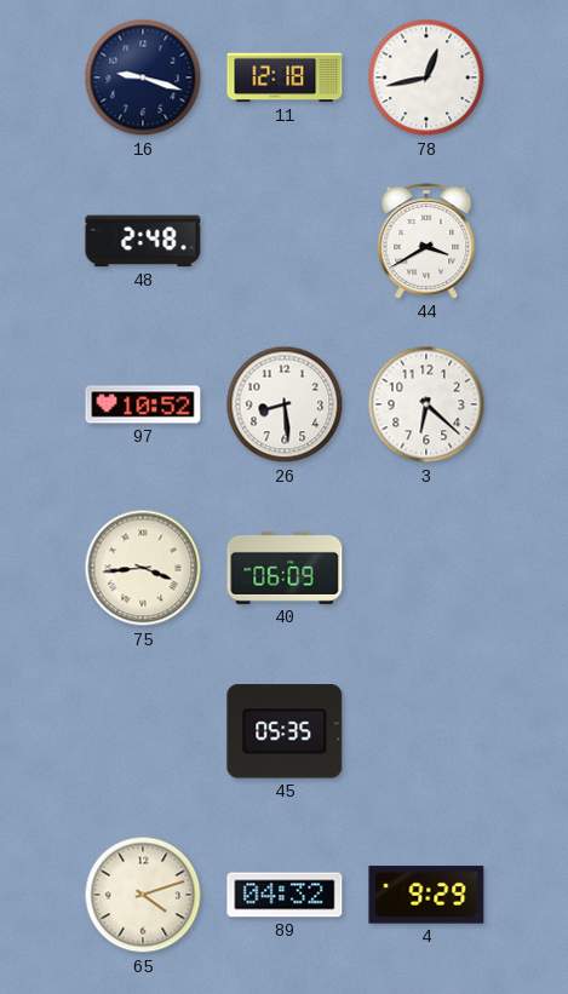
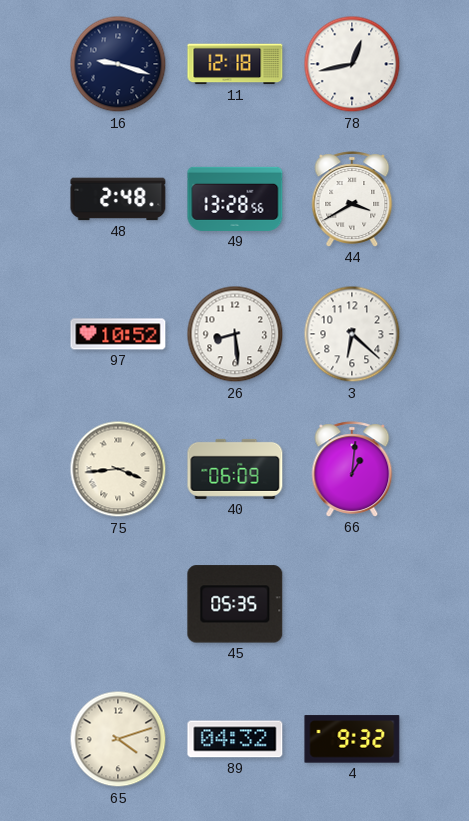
49: none -> 13:28 (235, 199)
66: none -> 1:01 (352, 469)
4: 9:29 -> 9:32 (352, 739)
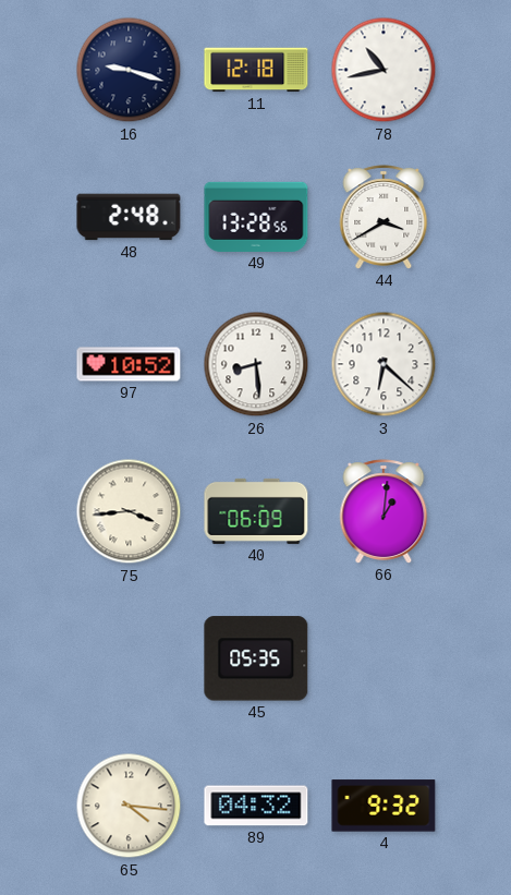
78: 12:43 -> 10:43 (384, 70)
65: 4:12 -> 4:16 (129, 806)
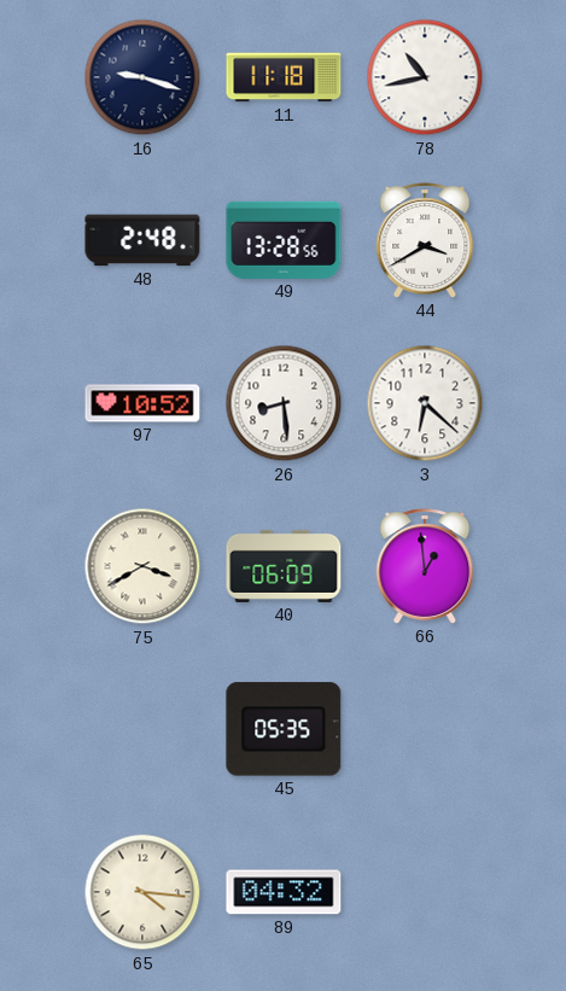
11: 12:18 -> 11:18 (284, 77)
75: 3:44 -> 3:40 (142, 566)
66: 1:01 -> 12:59 (425, 566)
4: 9:32 -> none (384, 806)
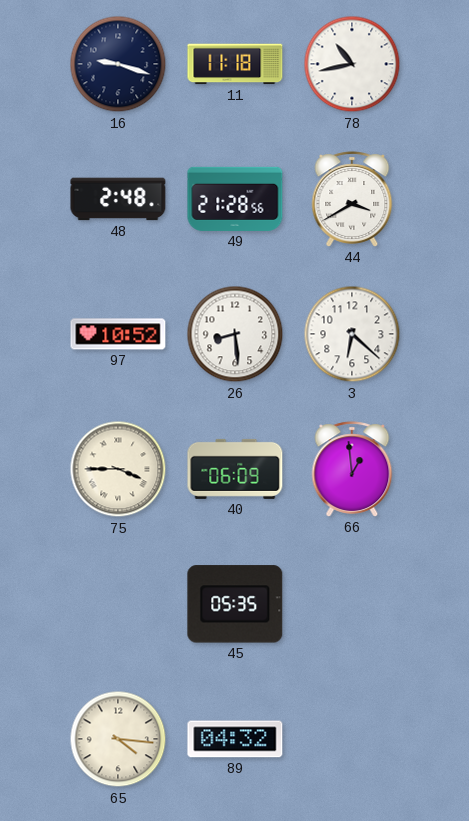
49: 13:28 -> 21:28 (235, 199)
75: 3:40 -> 3:45 (118, 469)
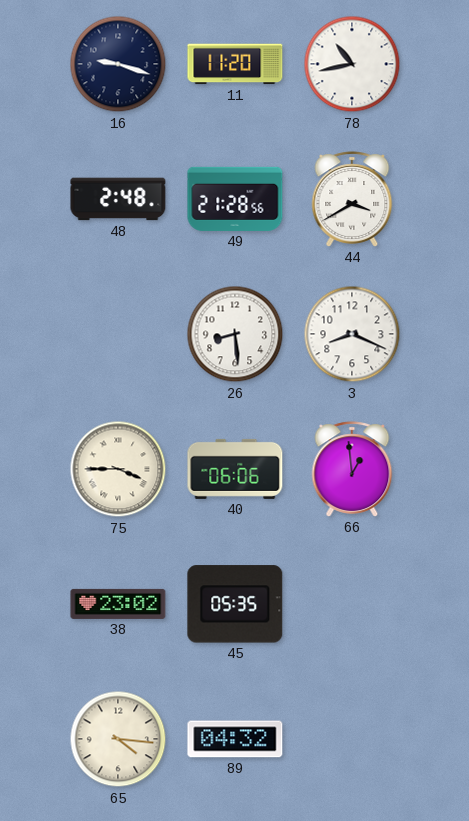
11: 11:18 -> 11:20 (235, 64)
97: 10:52 -> none (118, 334)
3: 6:22 -> 8:19 (352, 334)
40: 06:09 -> 06:06 (235, 469)
38: none -> 23:02 (118, 604)
